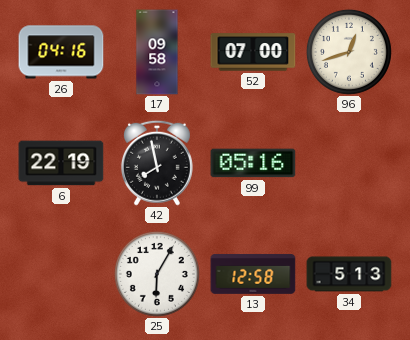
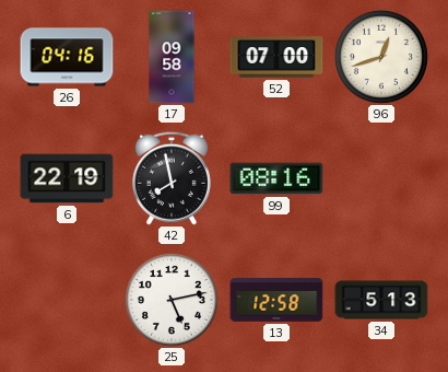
99: 05:16 -> 08:16 (276, 178)
25: 6:05 -> 5:13 (172, 300)
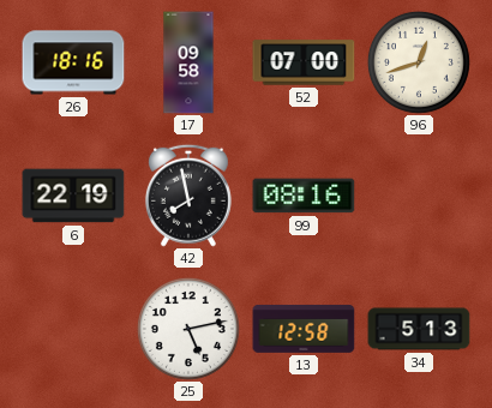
26: 04:16 -> 18:16 (73, 62)
